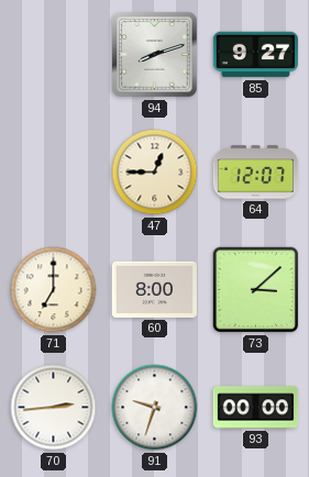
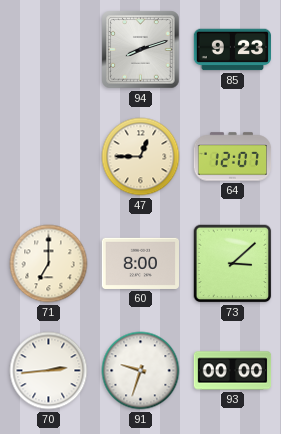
85: 9:27 -> 9:23 (232, 50)
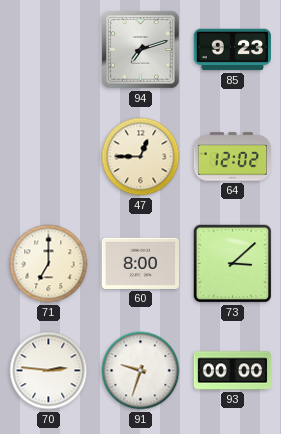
94: 8:12 -> 7:12 (141, 50)
64: 12:07 -> 12:02 (233, 157)
70: 2:44 -> 2:46 (49, 371)
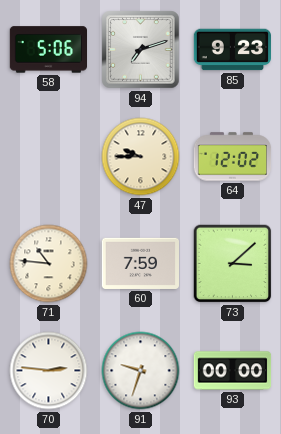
58: none -> 5:06 (48, 50)
47: 12:45 -> 9:45 (141, 157)
71: 7:00 -> 10:46 (49, 264)
60: 8:00 -> 7:59 (140, 263)
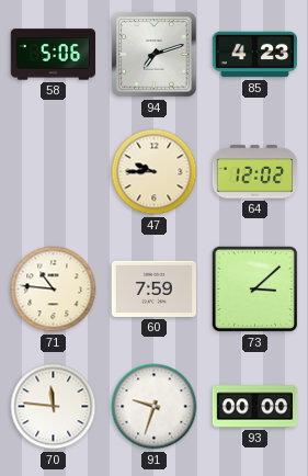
85: 9:23 -> 4:23 (254, 55)
70: 2:46 -> 11:46 (54, 407)
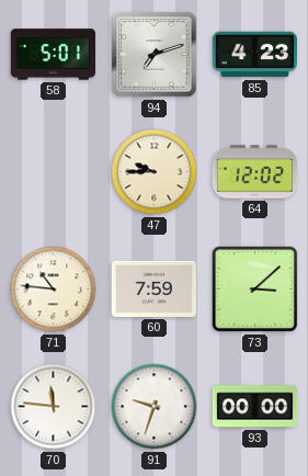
58: 5:06 -> 5:01 (53, 55)
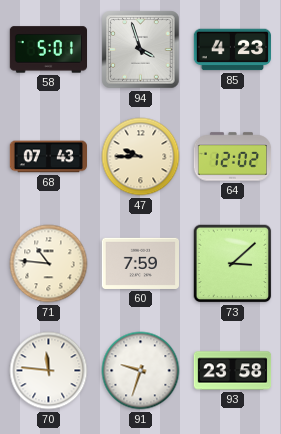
94: 7:12 -> 3:57 (141, 50)
68: none -> 07:43 (48, 157)
93: 00:00 -> 23:58 (233, 371)
